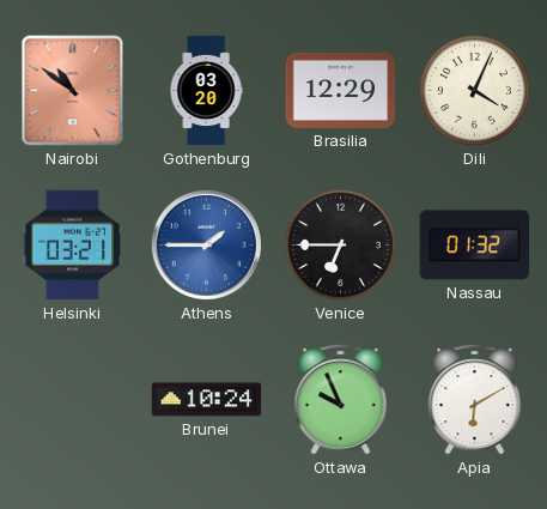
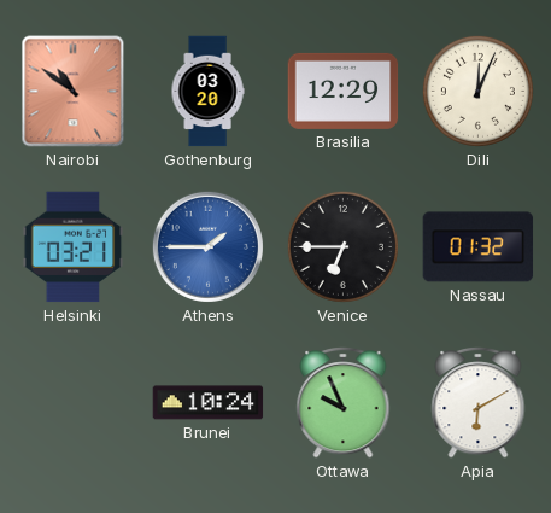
Dili: 4:04 -> 12:04 (477, 91)
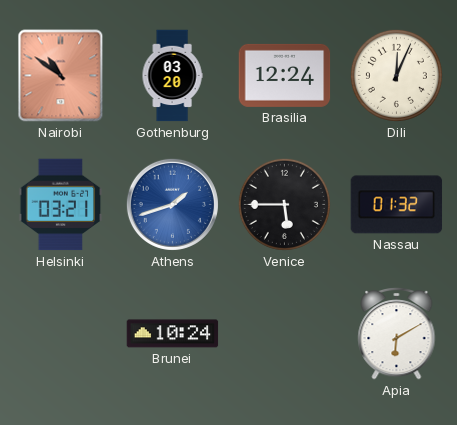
Brasilia: 12:29 -> 12:24 (285, 75)
Athens: 1:45 -> 1:42 (172, 204)
Venice: 6:45 -> 5:45 (284, 204)
Ottawa: 9:56 -> none (344, 402)
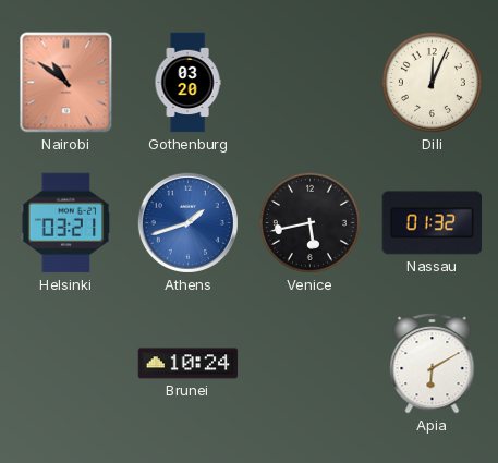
Brasilia: 12:24 -> none (285, 75)
Venice: 5:45 -> 5:43 (309, 222)
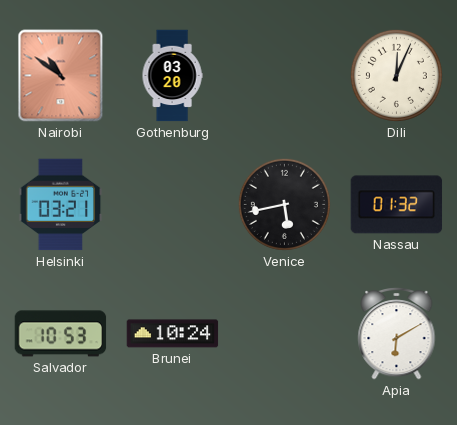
Athens: 1:42 -> none (187, 222)
Salvador: none -> 10:53 (61, 334)
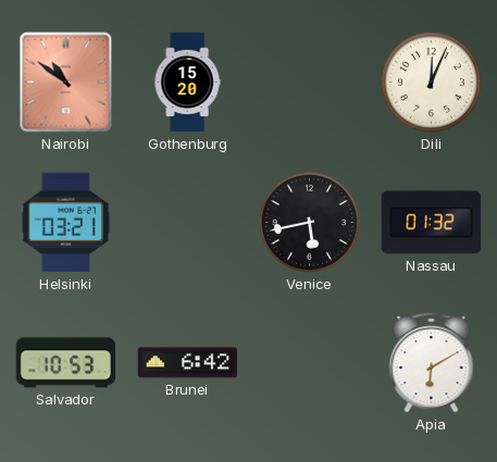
Gothenburg: 03:20 -> 15:20 (187, 83)
Brunei: 10:24 -> 6:42 (188, 363)
